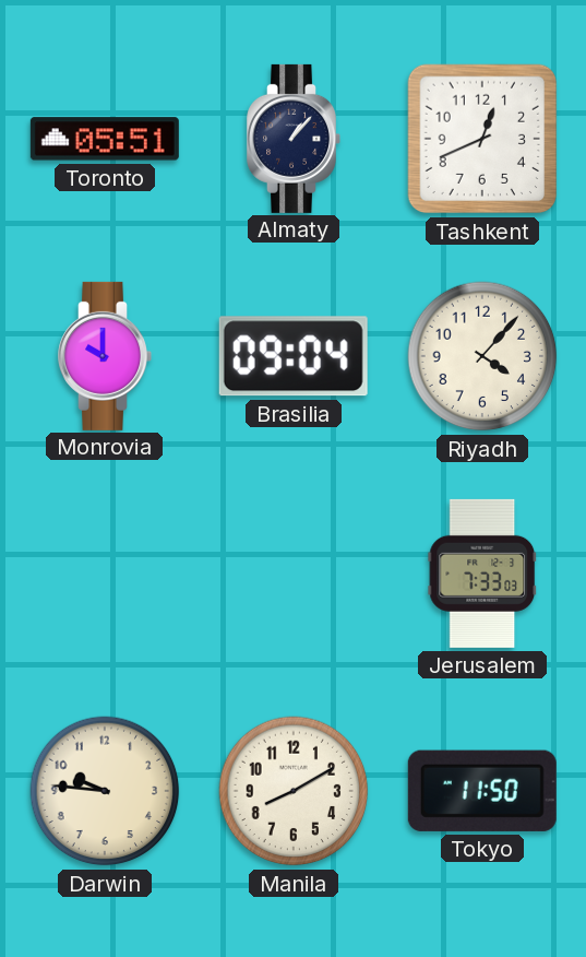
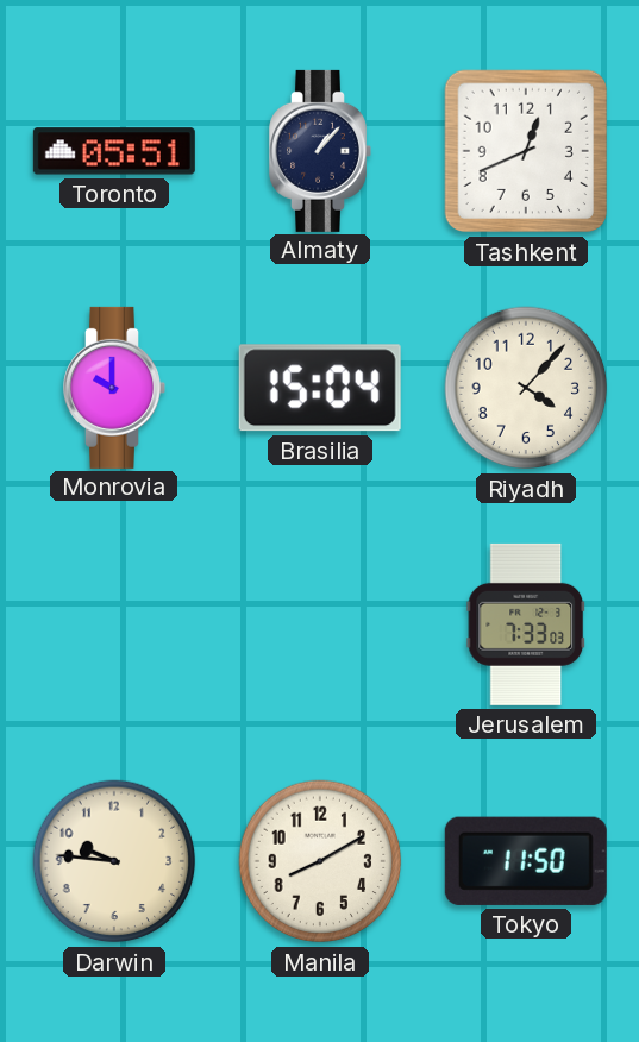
Brasilia: 09:04 -> 15:04 (320, 388)
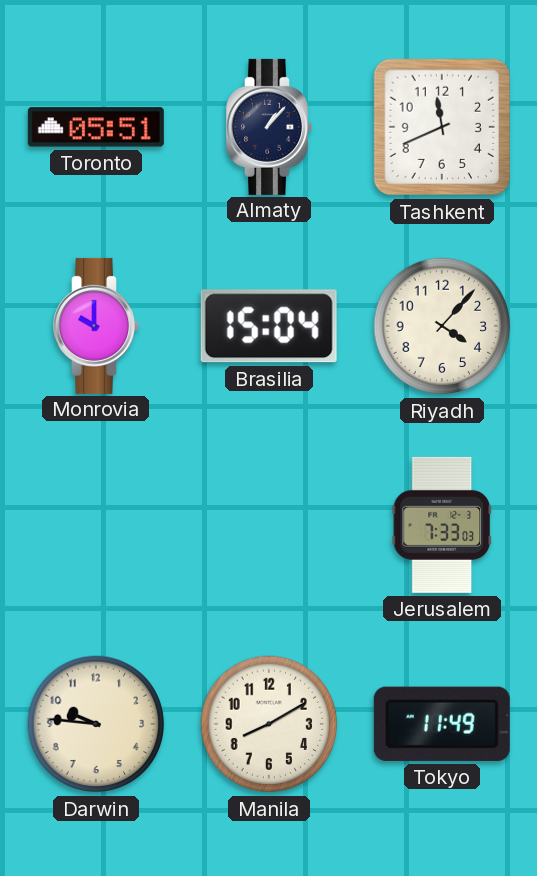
Tashkent: 12:41 -> 11:41 (442, 127)
Tokyo: 11:50 -> 11:49 (442, 724)
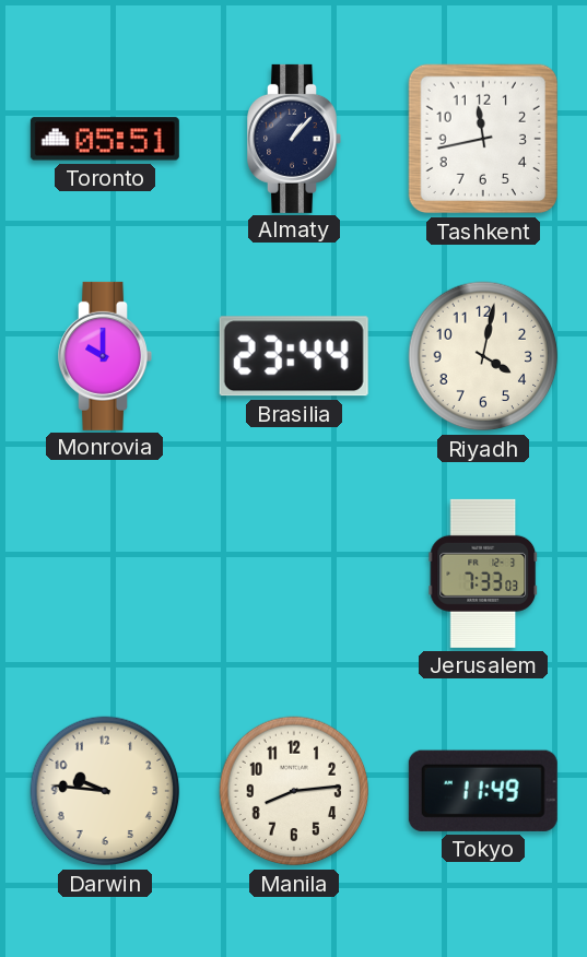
Tashkent: 11:41 -> 11:43 (483, 139)
Brasilia: 15:04 -> 23:44 (294, 356)
Riyadh: 4:07 -> 4:02 (483, 356)
Manila: 8:10 -> 8:14 (294, 791)
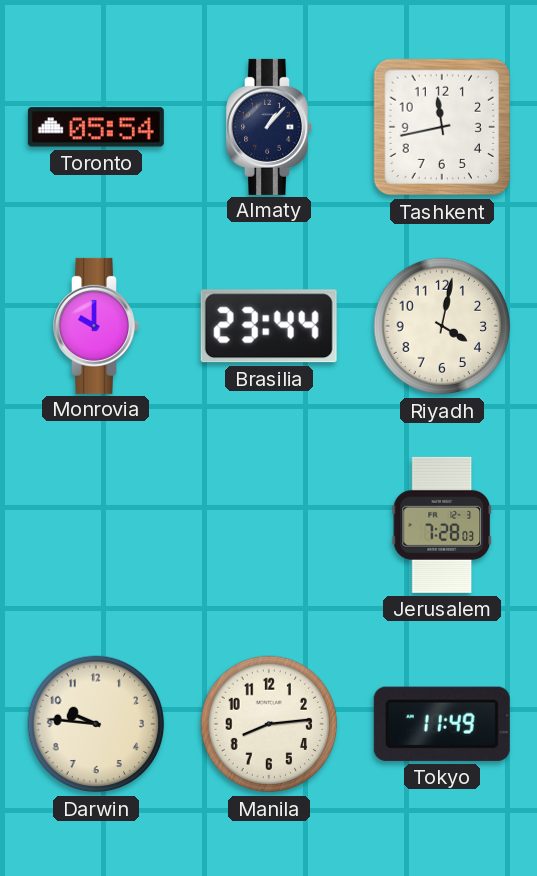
Toronto: 05:51 -> 05:54 (96, 127)
Jerusalem: 7:33 -> 7:28 (442, 525)
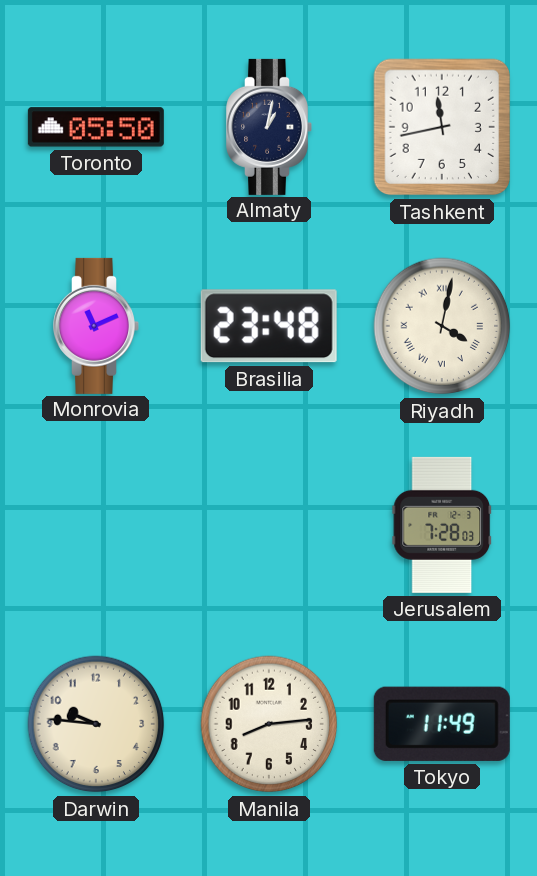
Toronto: 05:54 -> 05:50 (96, 127)
Almaty: 1:07 -> 1:02 (269, 127)
Monrovia: 10:00 -> 11:11 (96, 326)
Brasilia: 23:44 -> 23:48 (269, 326)
Riyadh numerals: Arabic -> Roman (442, 326)
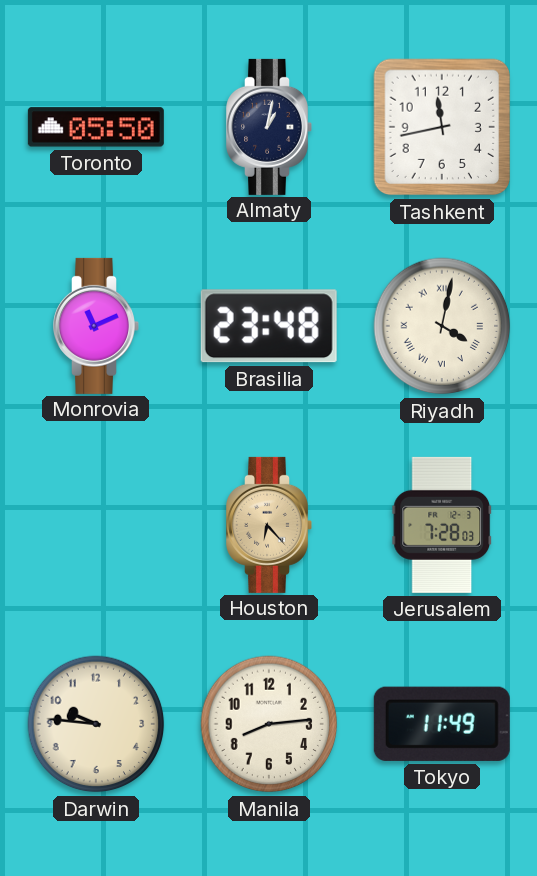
Houston: none -> 6:23 (269, 525)
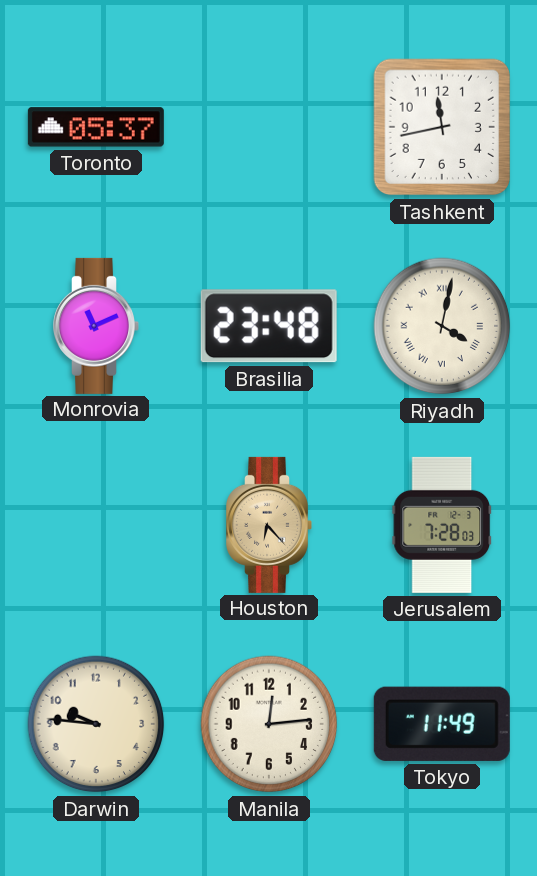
Toronto: 05:50 -> 05:37 (96, 127)
Almaty: 1:02 -> none (269, 127)
Manila: 8:14 -> 12:14 (269, 724)
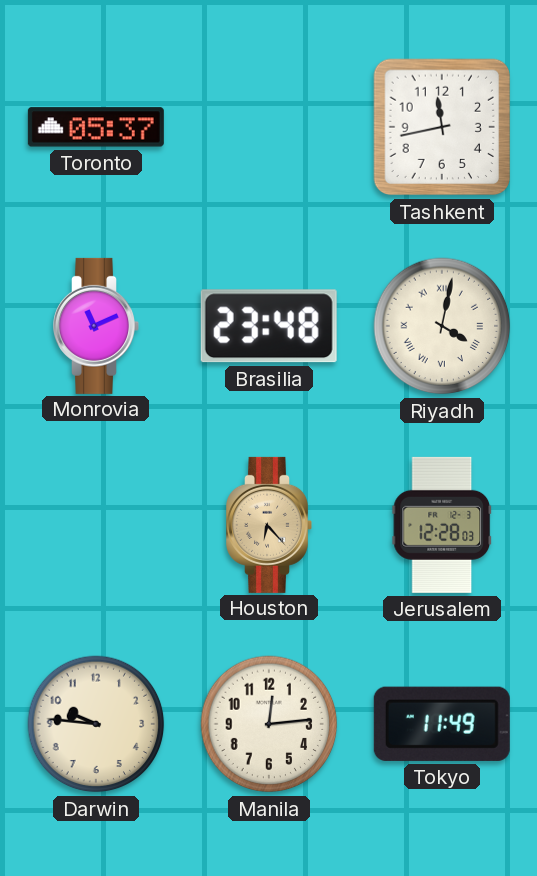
Jerusalem: 7:28 -> 12:28 (442, 525)
